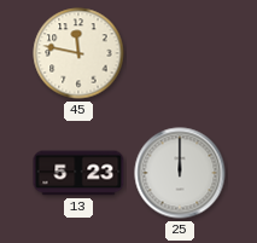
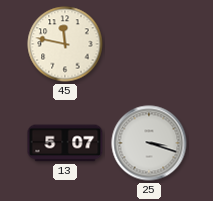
13: 5:23 -> 5:07 (65, 143)
25: 12:00 -> 3:18 (149, 143)
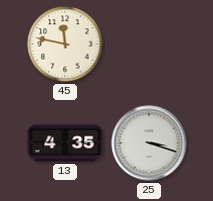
13: 5:07 -> 4:35 (65, 143)
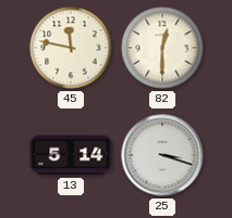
82: none -> 12:30 (162, 48)
13: 4:35 -> 5:14 (71, 155)
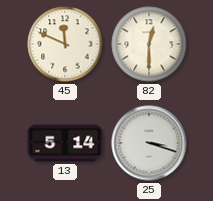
45: 11:47 -> 11:49 (65, 44)
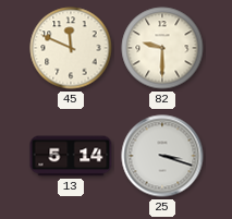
82: 12:30 -> 9:30 (162, 48)
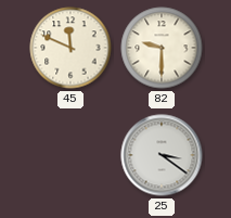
13: 5:14 -> none (71, 156)
25: 3:18 -> 3:21 (162, 155)
